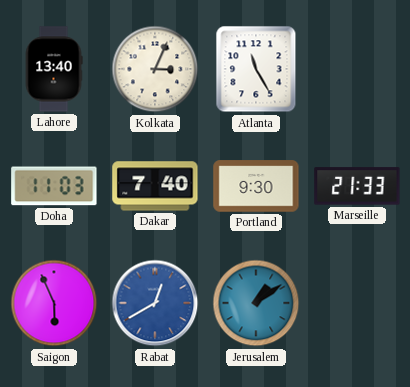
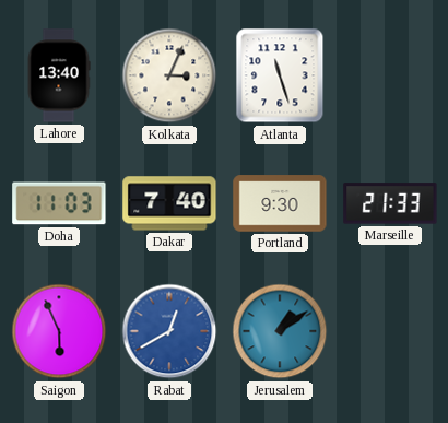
Atlanta: 11:25 -> 11:27 (280, 75)
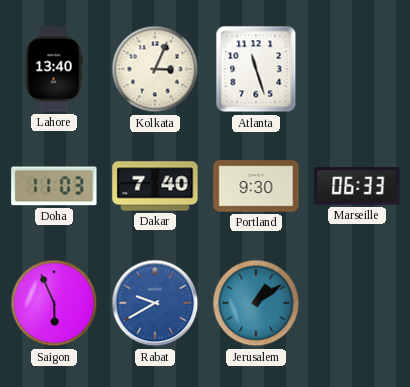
Marseille: 21:33 -> 06:33 (357, 186)
Rabat: 12:40 -> 9:40 (155, 303)
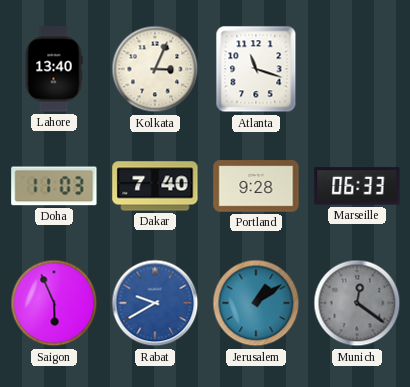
Atlanta: 11:27 -> 11:18 (256, 69)
Portland: 9:30 -> 9:28 (256, 186)
Munich: none -> 12:21 (357, 303)
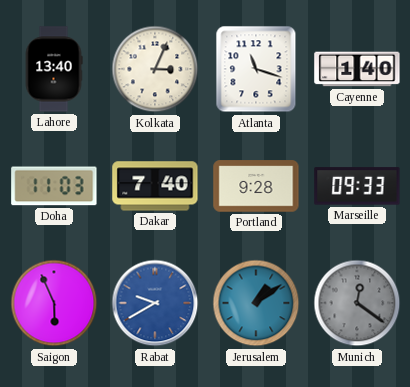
Cayenne: none -> 1:40 (357, 69)
Marseille: 06:33 -> 09:33 (357, 186)
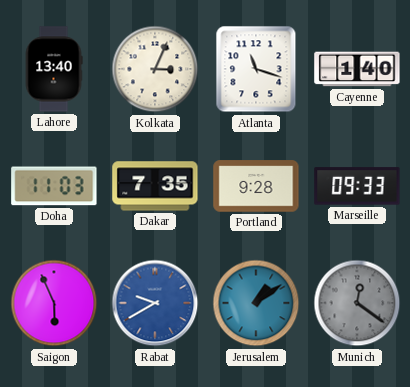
Dakar: 7:40 -> 7:35 (155, 186)
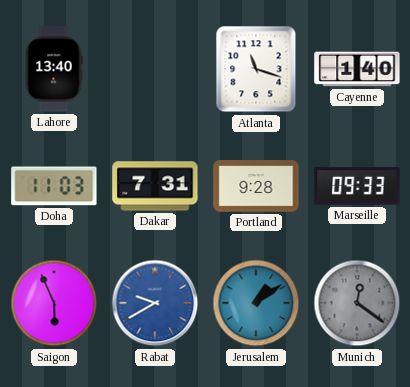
Kolkata: 3:04 -> none (155, 69)
Dakar: 7:35 -> 7:31 (155, 186)
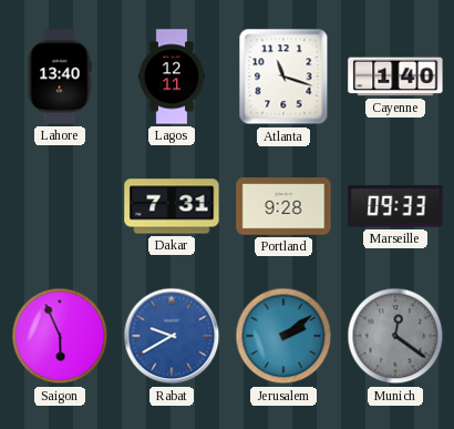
Lagos: none -> 12:11 (172, 76)
Doha: 11:03 -> none (54, 186)
Jerusalem: 1:09 -> 2:09 (283, 336)
